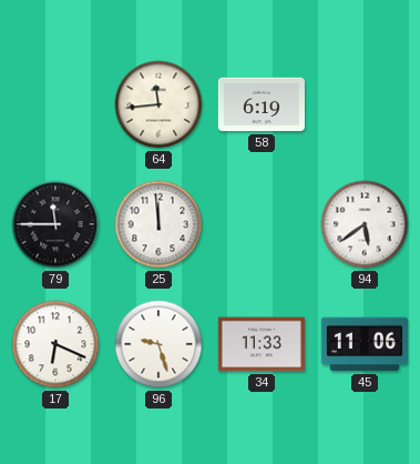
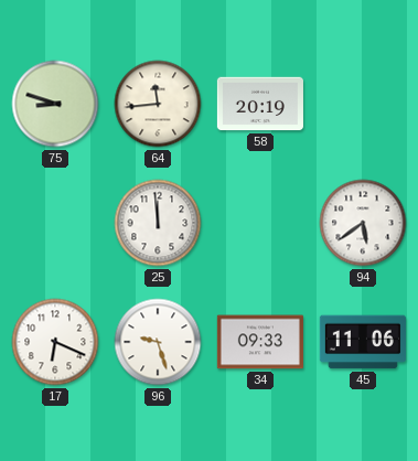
75: none -> 8:48 (55, 104)
58: 6:19 -> 20:19 (260, 104)
79: 11:45 -> none (55, 224)
34: 11:33 -> 09:33 (260, 342)
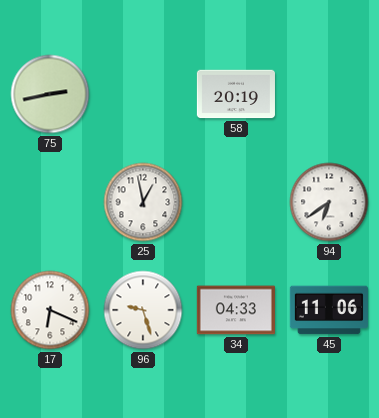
75: 8:48 -> 2:43 (50, 94)
64: 11:44 -> none (158, 104)
25: 11:59 -> 12:58 (143, 202)
94: 5:39 -> 6:39 (329, 202)
34: 09:33 -> 04:33 (236, 310)
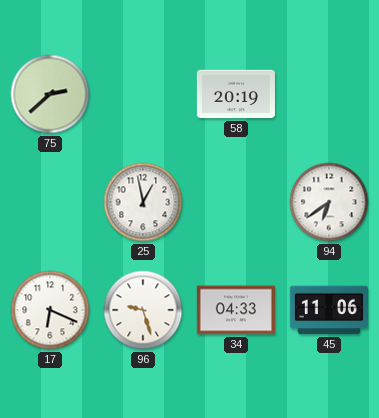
75: 2:43 -> 2:38 (50, 94)
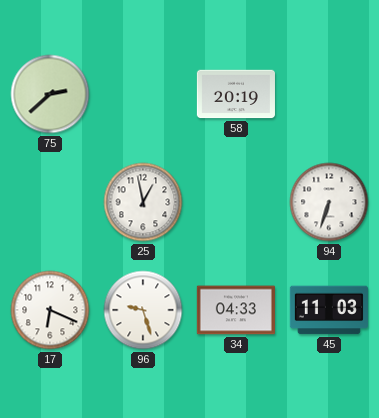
94: 6:39 -> 6:33 (329, 202)
45: 11:06 -> 11:03 (329, 310)
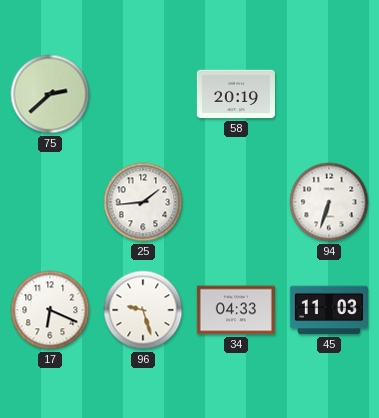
25: 12:58 -> 1:44 (143, 202)
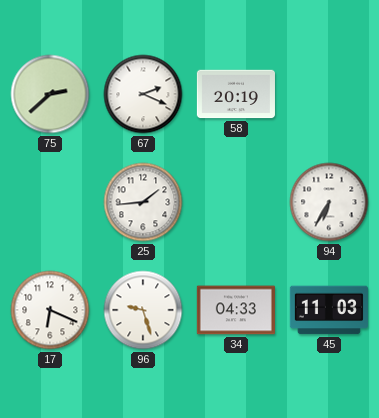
67: none -> 2:19 (143, 94)
94: 6:33 -> 6:35 (329, 202)
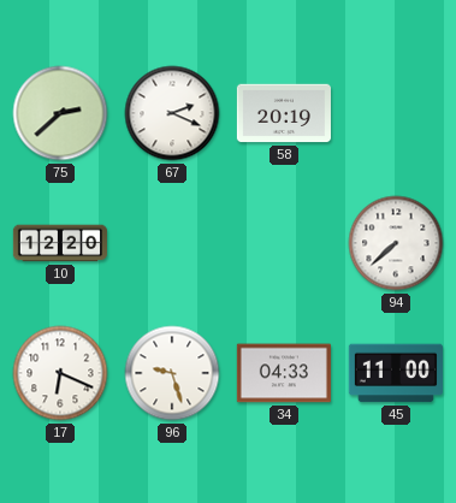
10: none -> 12:20 (60, 243)
25: 1:44 -> none (143, 202)
94: 6:35 -> 7:38 (396, 243)
45: 11:03 -> 11:00 (396, 373)
